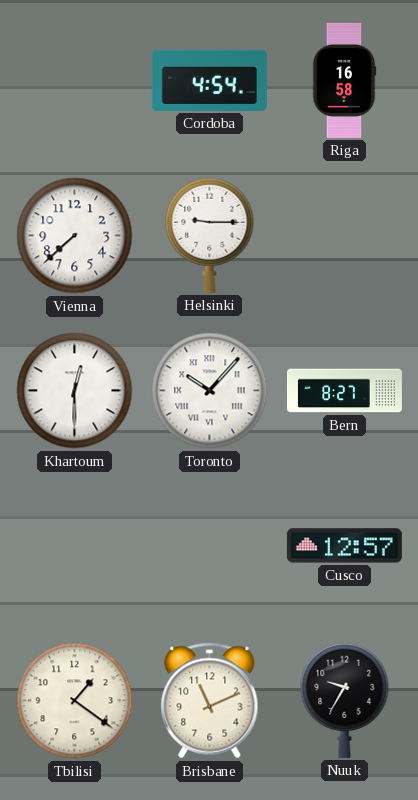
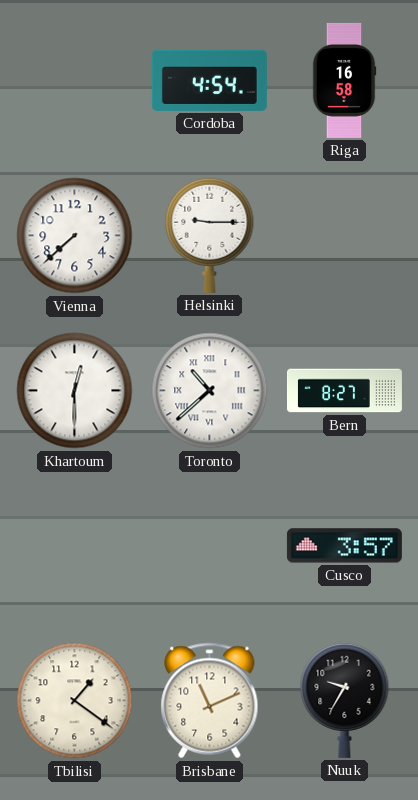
Toronto: 10:07 -> 10:38 (210, 391)
Cusco: 12:57 -> 3:57 (344, 546)
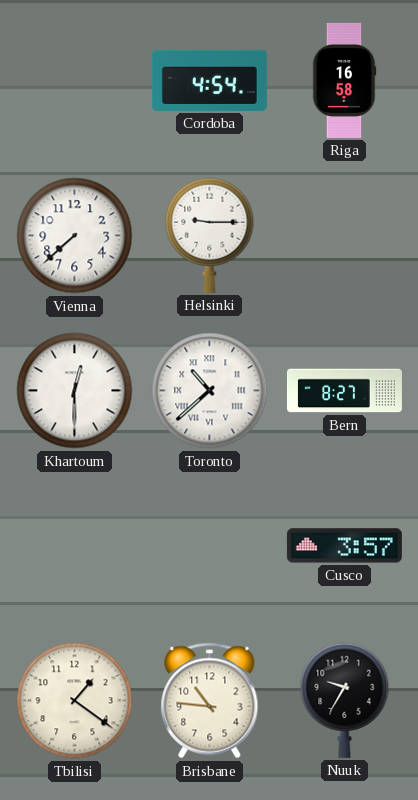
Brisbane: 11:11 -> 10:46 (210, 701)
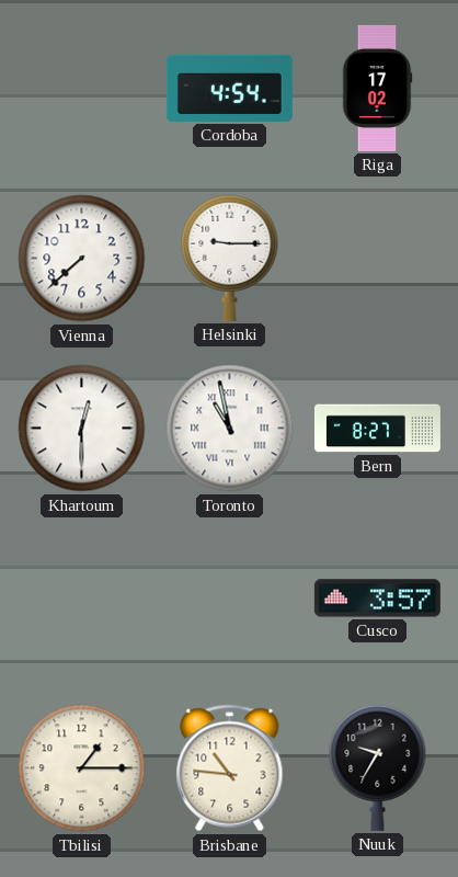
Riga: 16:58 -> 17:02 (377, 88)
Toronto: 10:38 -> 10:58 (230, 429)
Tbilisi: 1:21 -> 1:15 (82, 768)
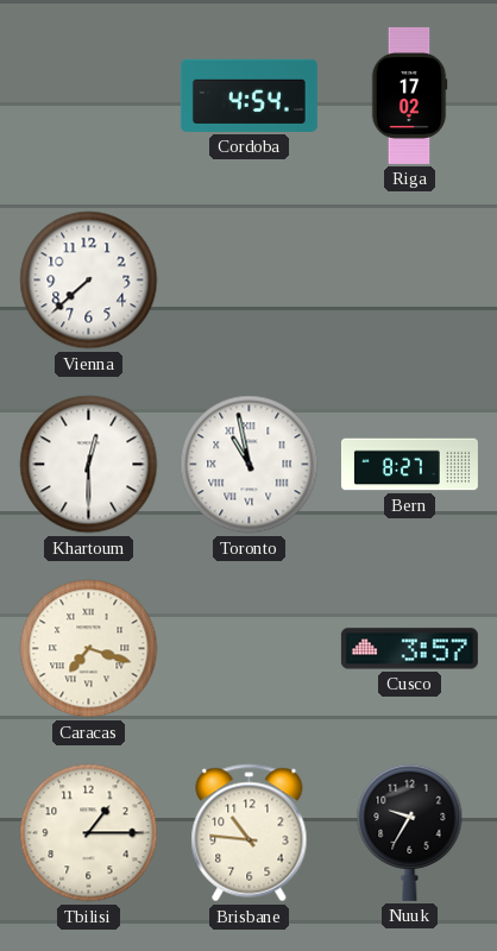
Helsinki: 9:15 -> none (230, 258)
Caracas: none -> 7:18 (89, 649)
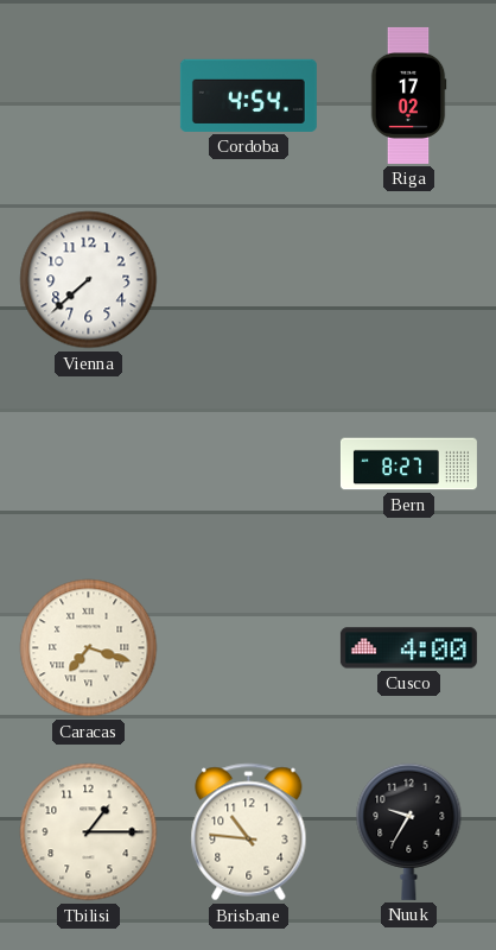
Khartoum: 12:30 -> none (89, 465)
Toronto: 10:58 -> none (250, 465)
Cusco: 3:57 -> 4:00 (408, 648)
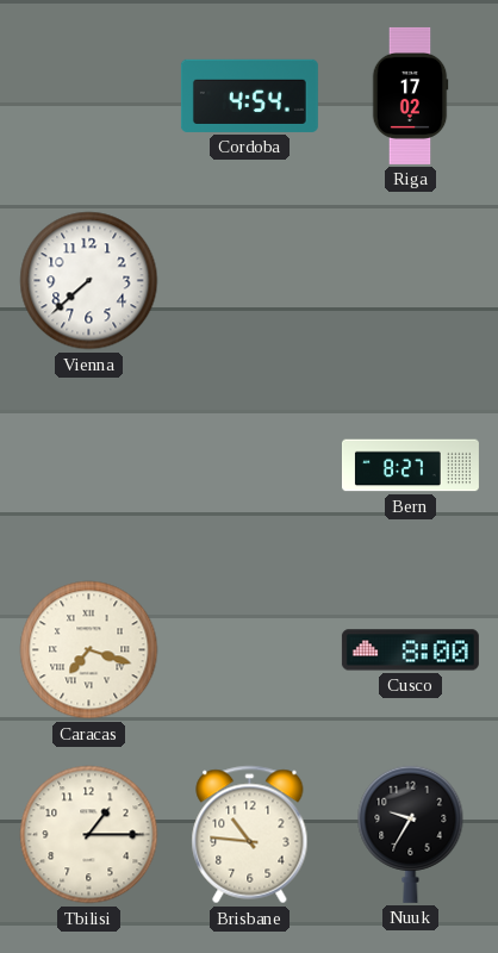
Cusco: 4:00 -> 8:00 (410, 650)
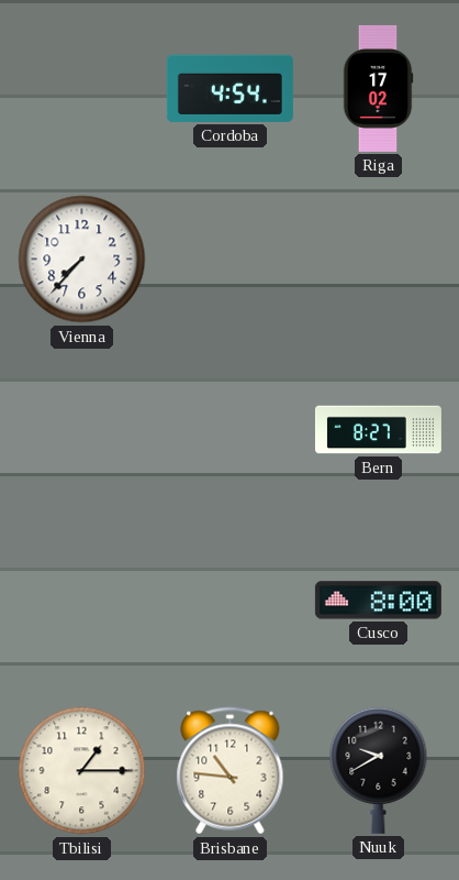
Vienna: 7:38 -> 7:37 (82, 260)
Caracas: 7:18 -> none (89, 650)
Nuuk: 9:35 -> 9:40 (379, 770)
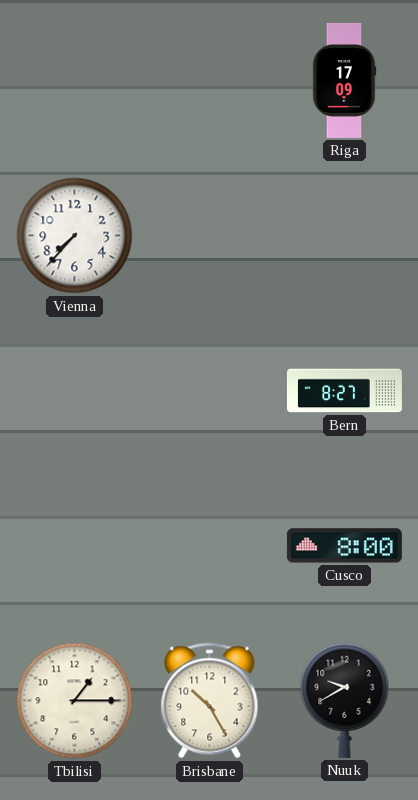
Cordoba: 4:54 -> none (229, 88)
Riga: 17:02 -> 17:09 (344, 80)
Brisbane: 10:46 -> 10:25 (210, 701)
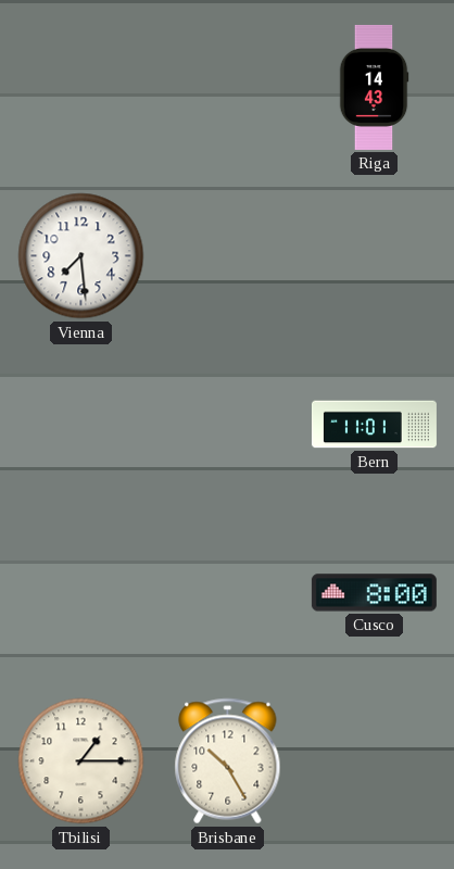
Riga: 17:09 -> 14:43 (374, 87)
Vienna: 7:37 -> 7:29 (81, 256)
Bern: 8:27 -> 11:01 (374, 425)
Nuuk: 9:40 -> none (345, 700)
